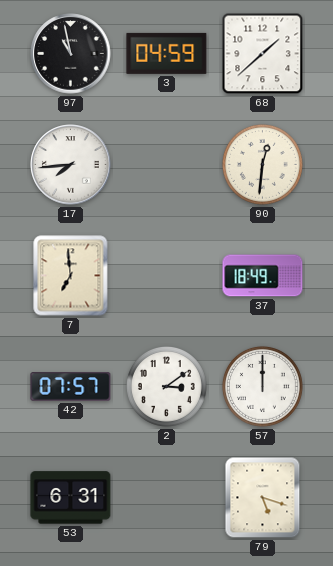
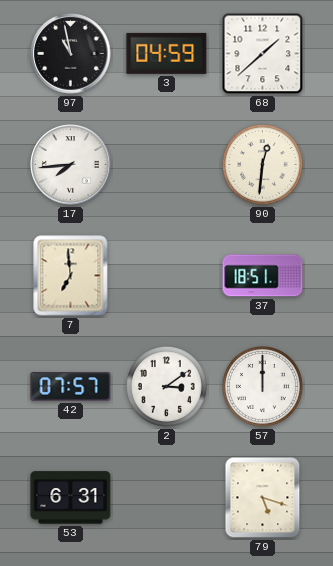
37: 18:49 -> 18:51 (263, 276)
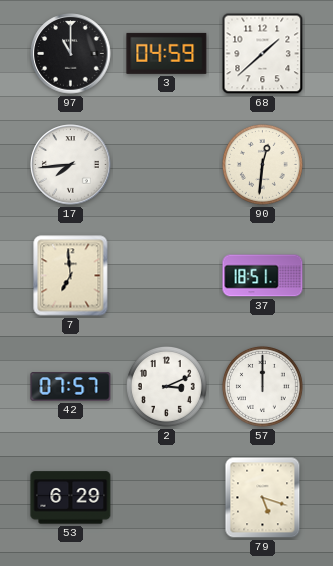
97: 10:58 -> 11:00 (71, 54)
2: 3:09 -> 3:11 (166, 386)
53: 6:31 -> 6:29 (71, 498)
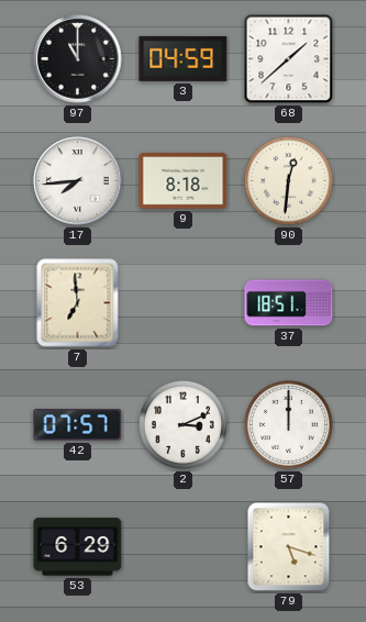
9: none -> 8:18 (184, 181)
